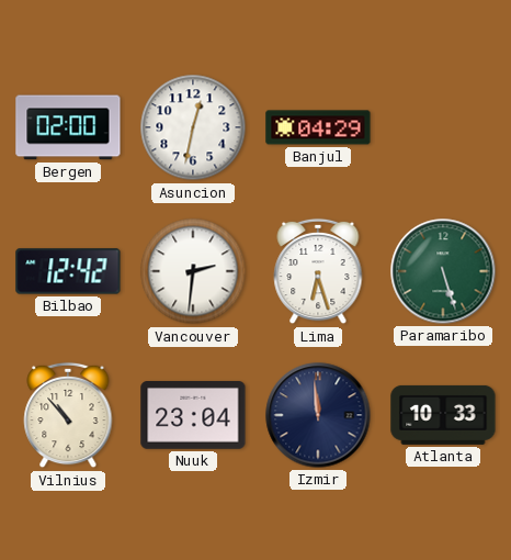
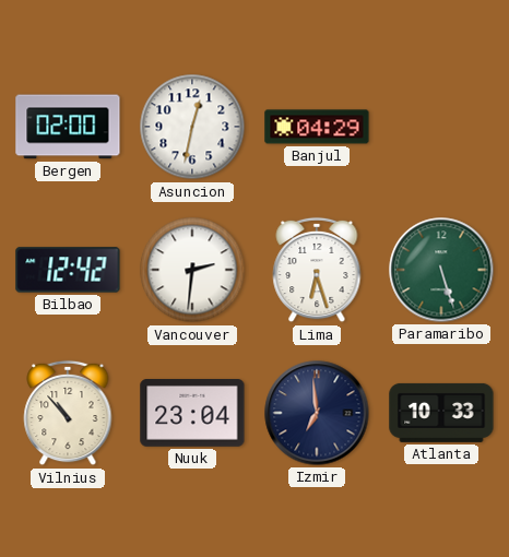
Izmir: 11:59 -> 6:59 (317, 413)
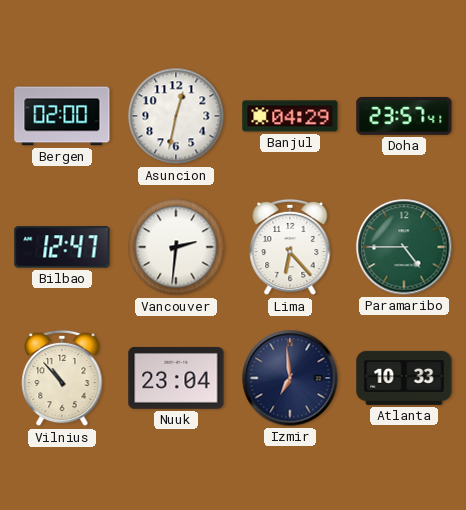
Doha: none -> 23:57 (404, 116)
Bilbao: 12:42 -> 12:47 (62, 247)
Lima: 6:27 -> 6:23 (290, 247)
Paramaribo: 5:27 -> 4:45 (404, 247)
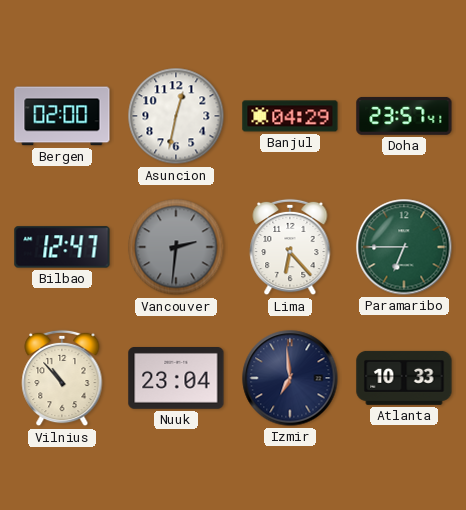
Vancouver dial: white -> grey (176, 247)
Paramaribo: 4:45 -> 6:45 (404, 247)
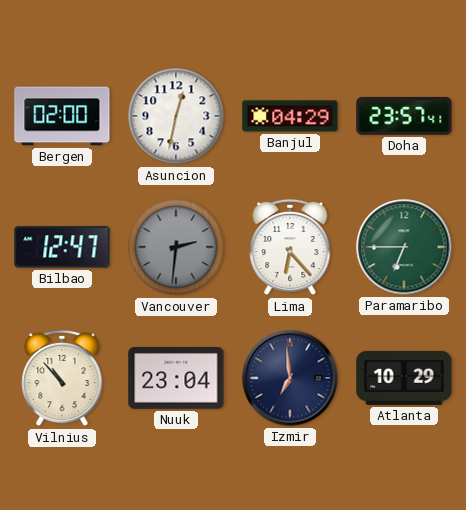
Atlanta: 10:33 -> 10:29 (404, 378)
